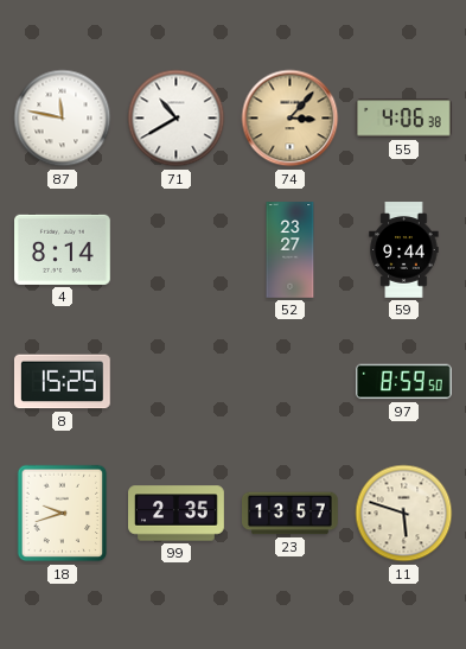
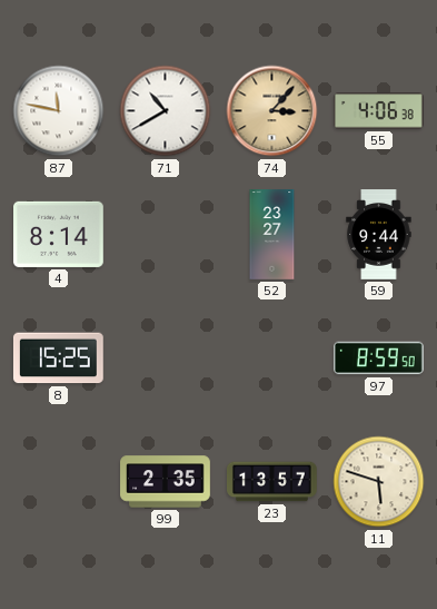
18: 9:42 -> none (63, 514)
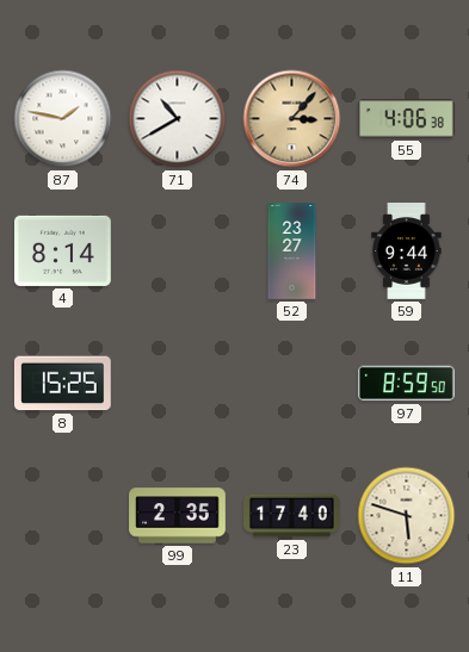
87: 11:47 -> 1:47 (63, 119)
23: 13:57 -> 17:40 (292, 516)
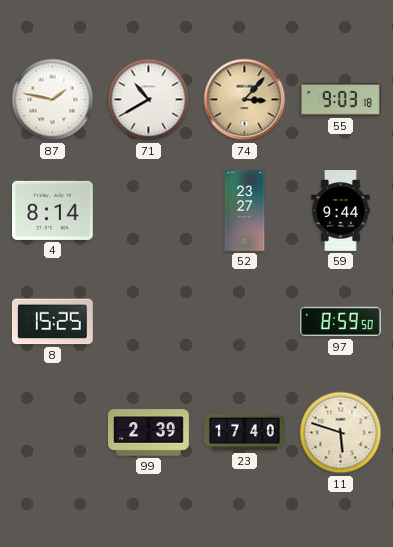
55: 4:06 -> 9:03 (341, 100)
99: 2:35 -> 2:39 (149, 433)
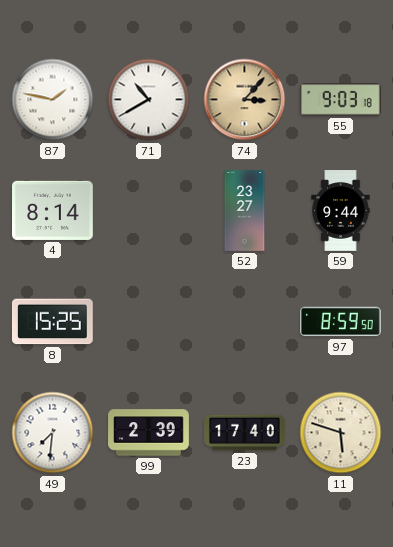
49: none -> 7:31 (53, 433)
